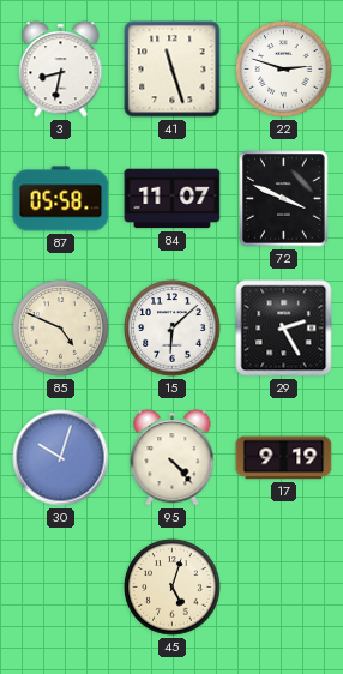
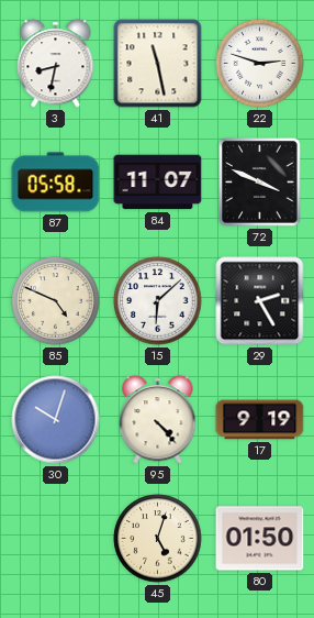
41: 11:27 -> 11:28 (158, 64)
80: none -> 01:50 (260, 539)
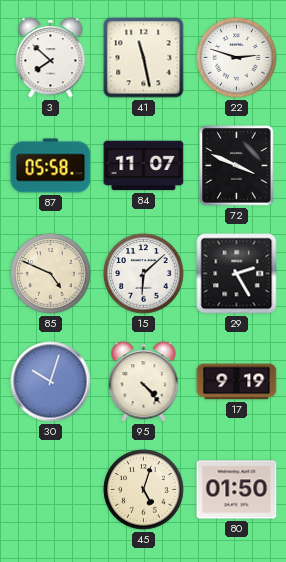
3: 8:32 -> 7:52 (51, 58)
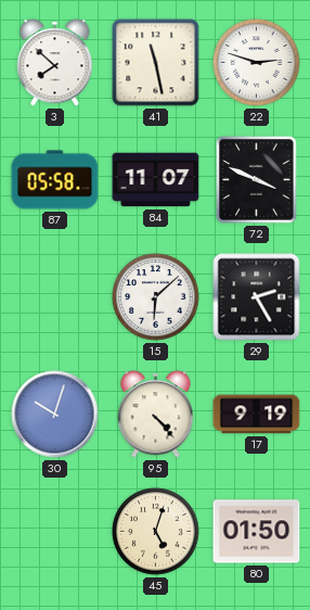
85: 4:49 -> none (51, 274)
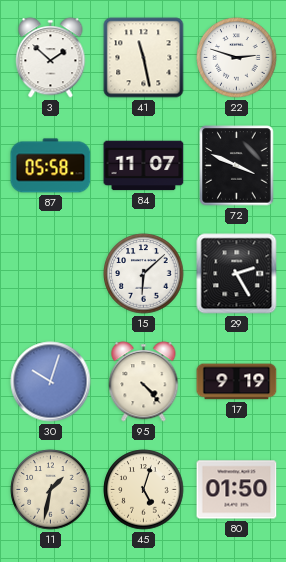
3: 7:52 -> 1:52 (51, 58)
11: none -> 1:32 (51, 490)
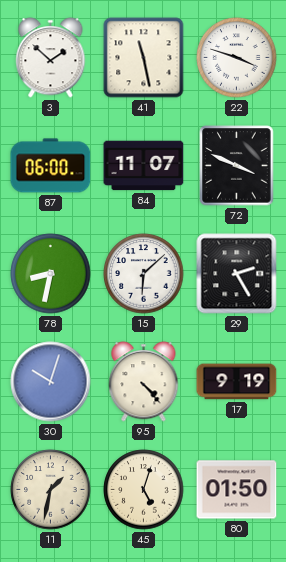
22: 2:48 -> 3:48 (237, 58)
87: 05:58 -> 06:00 (51, 166)
78: none -> 8:32 (51, 274)
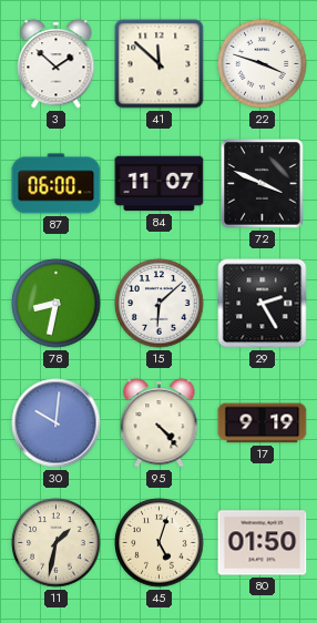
41: 11:28 -> 11:52 (160, 64)
30: 10:03 -> 10:01 (57, 423)
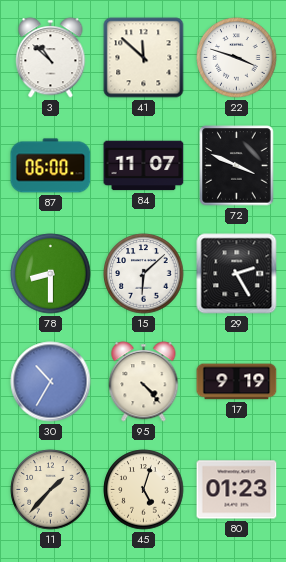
3: 1:52 -> 10:52 (51, 58)
78: 8:32 -> 8:30 (51, 274)
30: 10:01 -> 10:35 (51, 382)
11: 1:32 -> 1:37 (51, 490)
80: 01:50 -> 01:23 (237, 490)
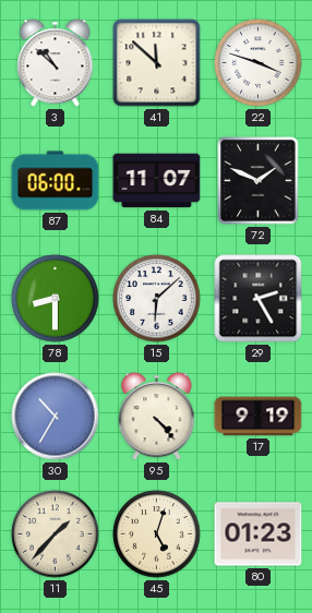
72: 3:49 -> 1:49 (259, 181)
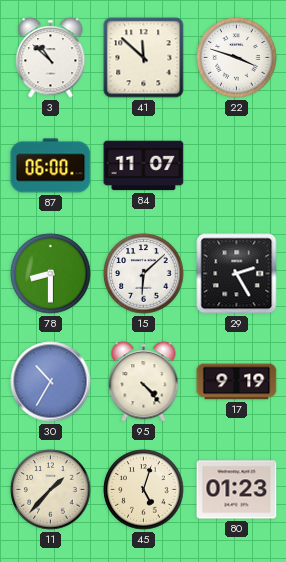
72: 1:49 -> none (259, 181)
